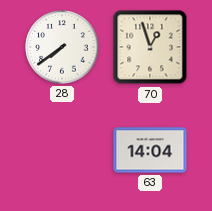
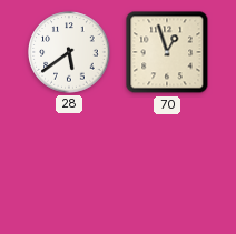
28: 7:39 -> 5:39 (69, 52)
63: 14:04 -> none (150, 150)
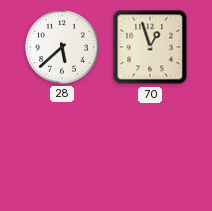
28: 5:39 -> 5:38 (62, 47)
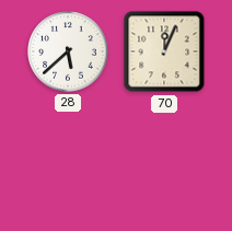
70: 12:57 -> 12:04 (164, 51)
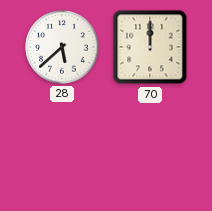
70: 12:04 -> 12:00 (150, 47)
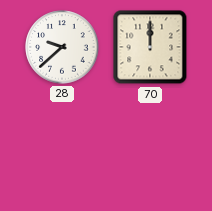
28: 5:38 -> 9:38 (62, 47)
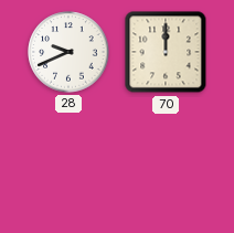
28: 9:38 -> 9:41 (68, 52)
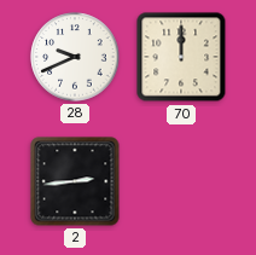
2: none -> 2:44 (75, 181)
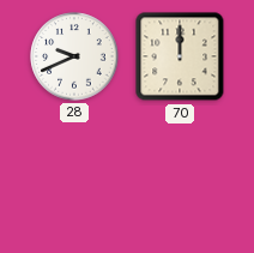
2: 2:44 -> none (75, 181)
